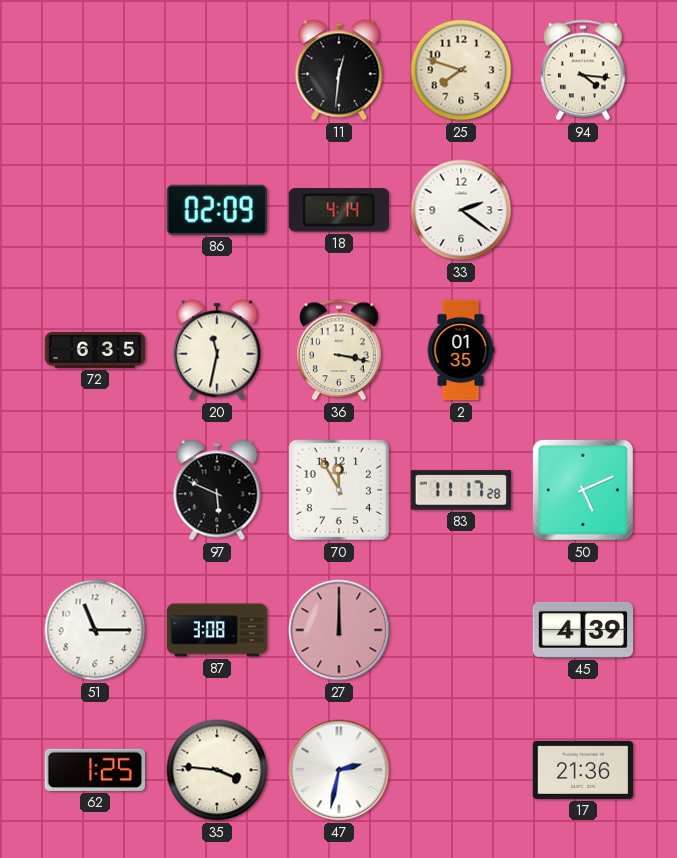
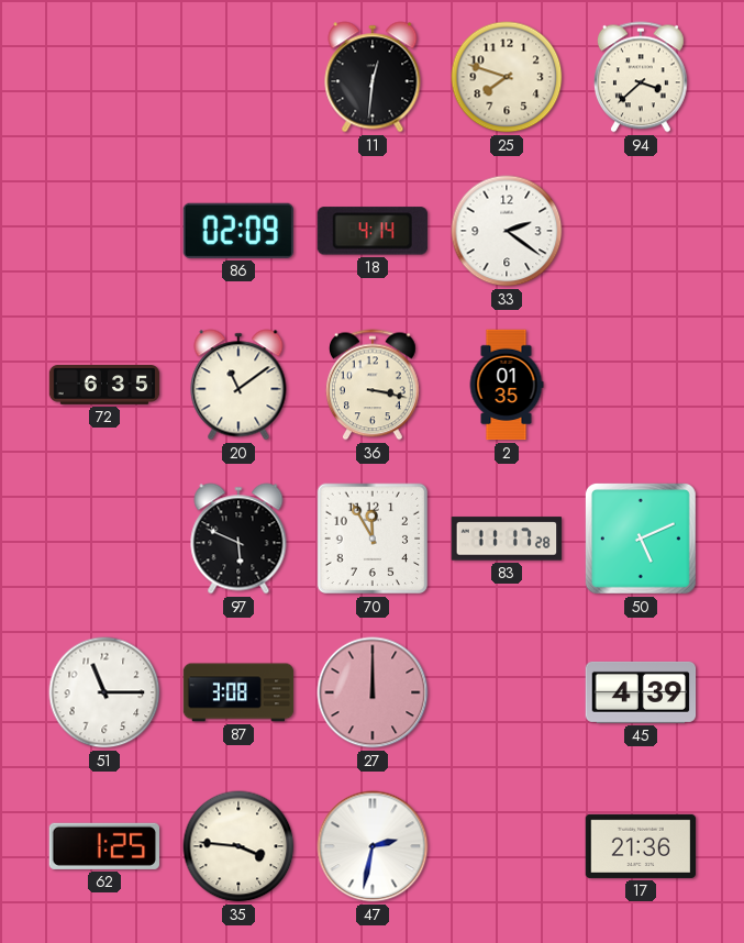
94: 4:16 -> 3:38 (641, 77)
20: 11:32 -> 11:09 (238, 385)
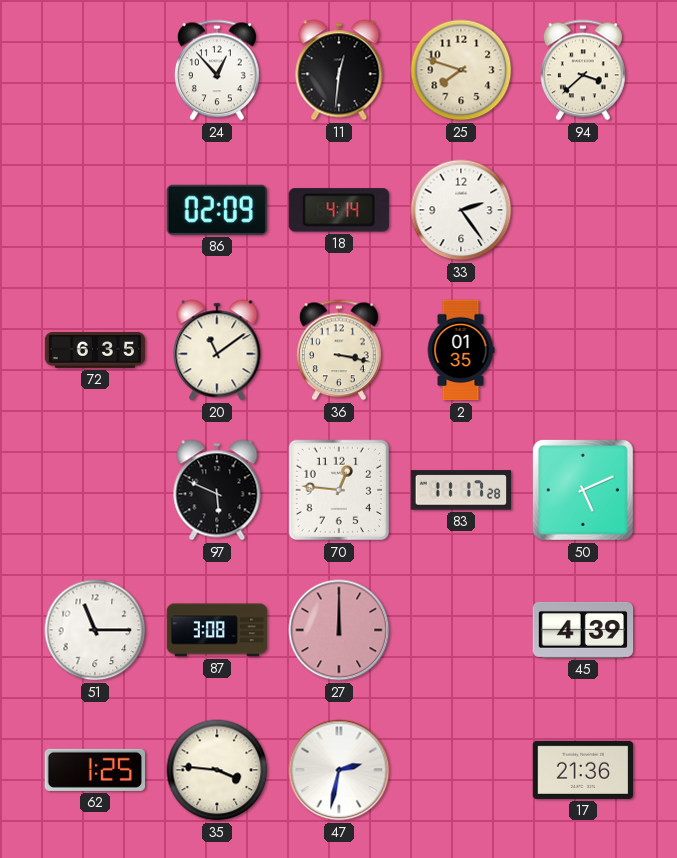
24: none -> 12:53 (217, 70)
33: 2:21 -> 2:24 (461, 210)
70: 11:55 -> 12:46 (339, 490)
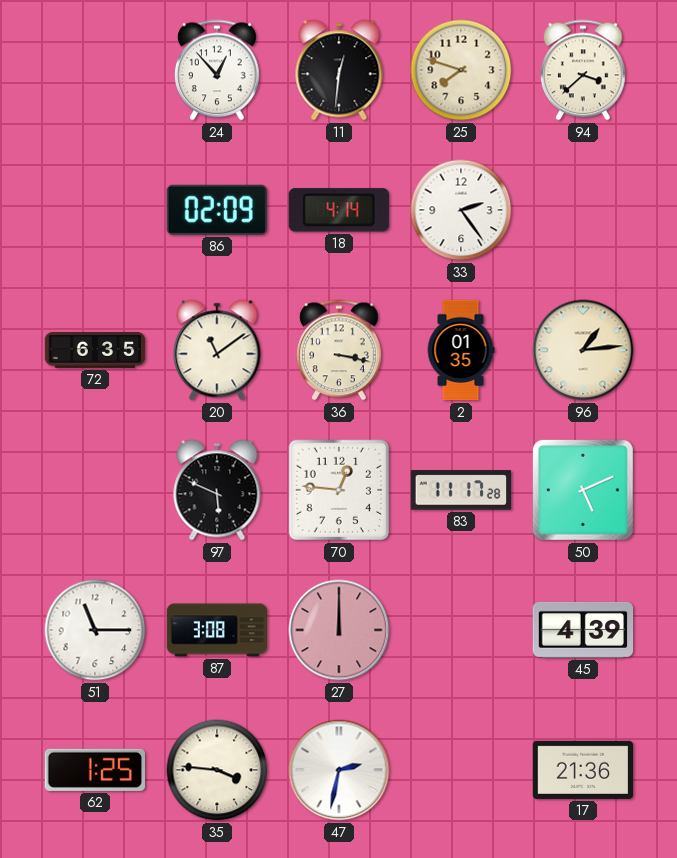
96: none -> 1:14 (583, 350)
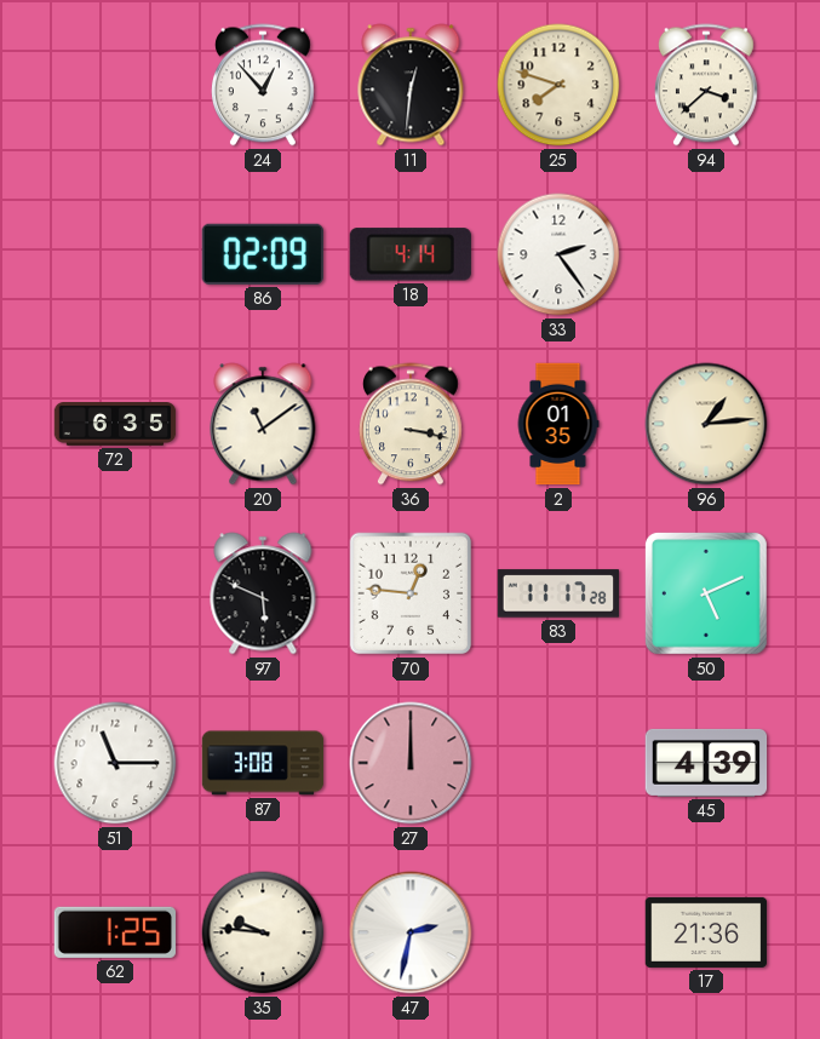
35: 3:46 -> 9:46 (263, 932)
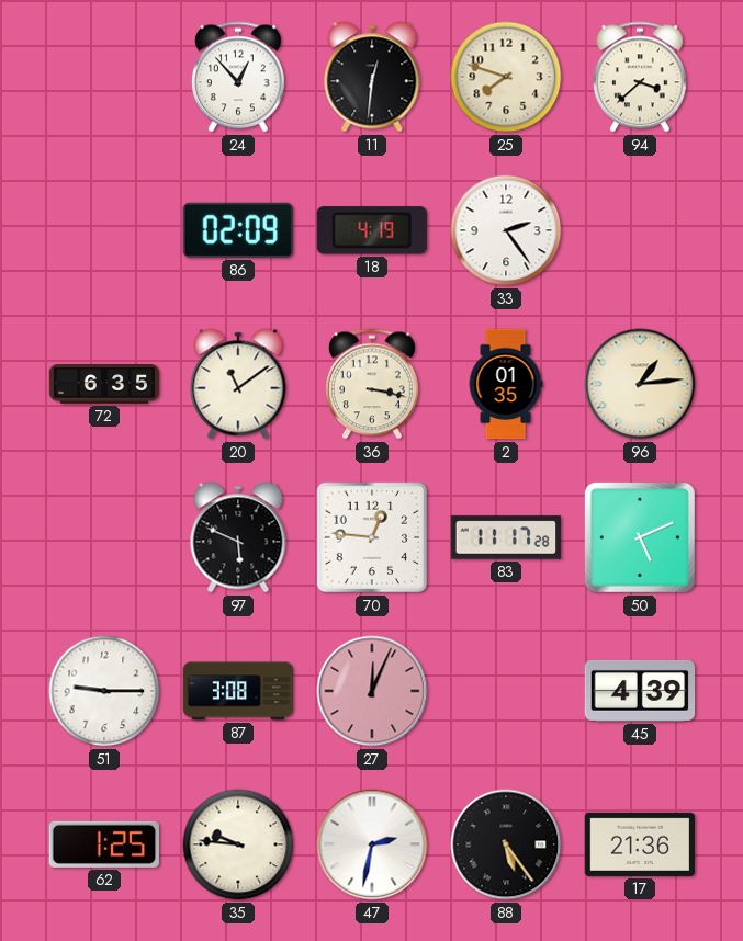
18: 4:14 -> 4:19 (372, 230)
51: 11:15 -> 9:15 (104, 691)
27: 12:00 -> 12:04 (372, 691)
88: none -> 5:24 (506, 844)
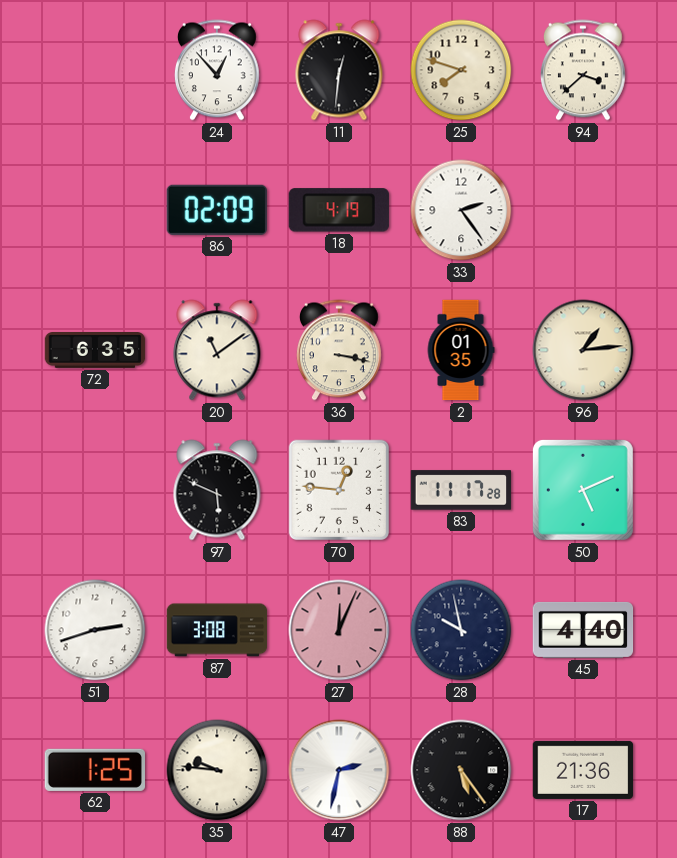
51: 9:15 -> 2:42 (95, 630)
28: none -> 9:58 (461, 630)
45: 4:39 -> 4:40 (583, 630)
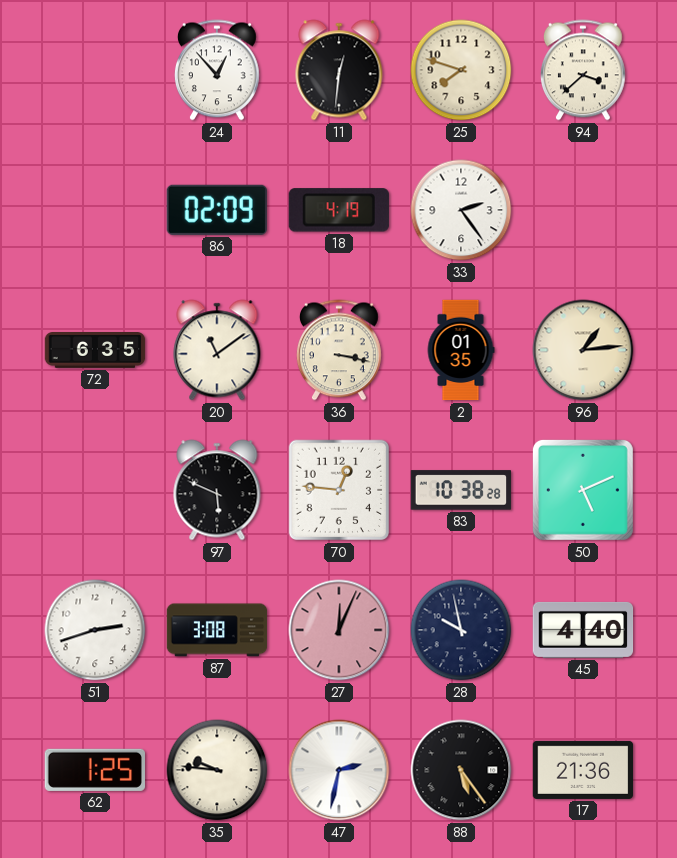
83: 11:17 -> 10:38 (461, 490)
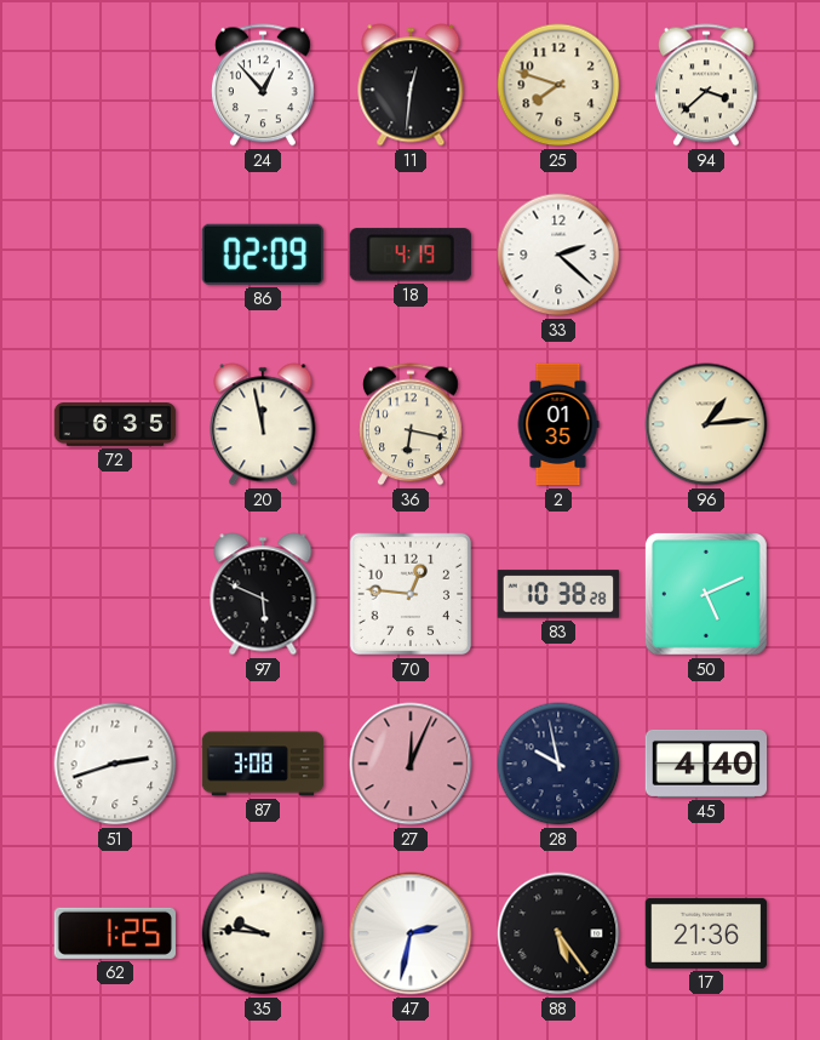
33: 2:24 -> 2:22 (558, 255)
20: 11:09 -> 11:58 (263, 424)
36: 3:17 -> 6:17 (411, 424)
